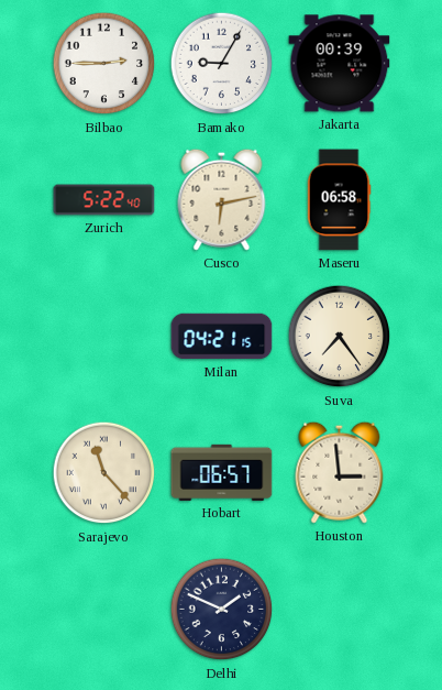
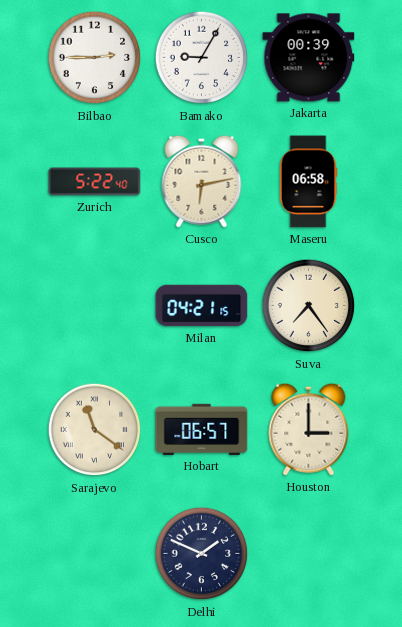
Sarajevo: 11:23 -> 11:21 (95, 430)
Houston: 2:59 -> 3:00 (309, 429)
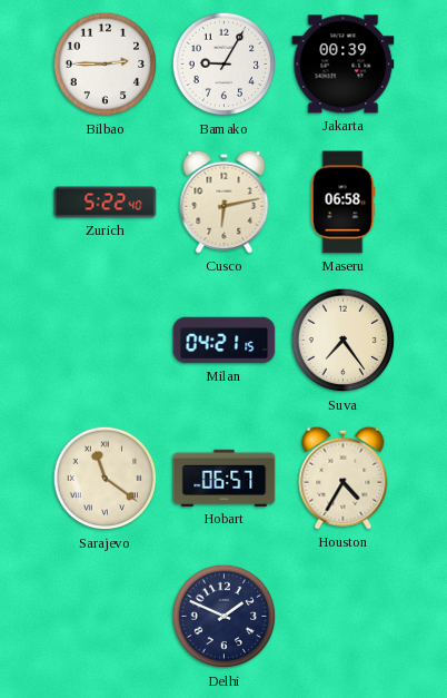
Houston: 3:00 -> 4:35 (344, 478)
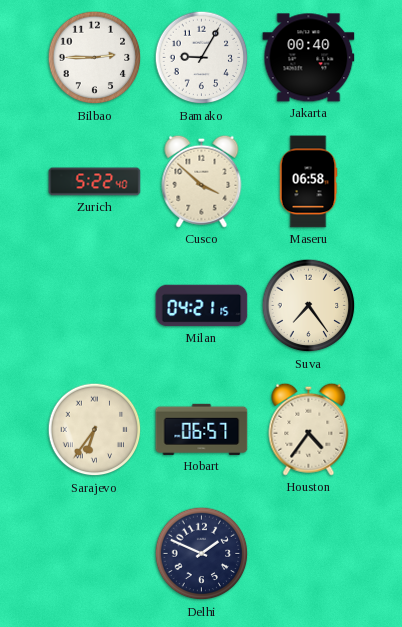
Jakarta: 00:39 -> 00:40 (309, 58)
Cusco: 6:13 -> 3:52 (202, 181)
Sarajevo: 11:21 -> 6:36 (95, 430)
Houston: 4:35 -> 4:36 (309, 429)
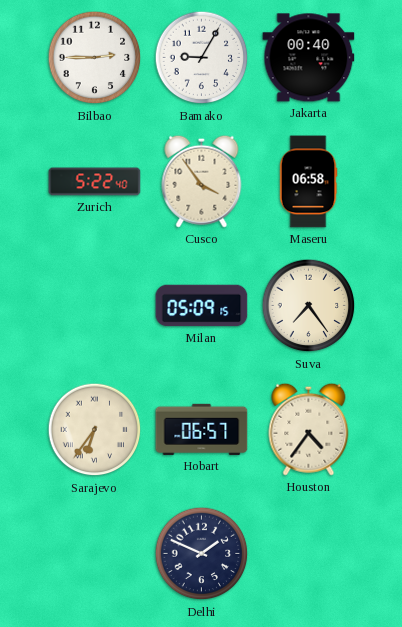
Cusco: 3:52 -> 3:54 (202, 181)
Milan: 04:21 -> 05:09 (202, 306)
